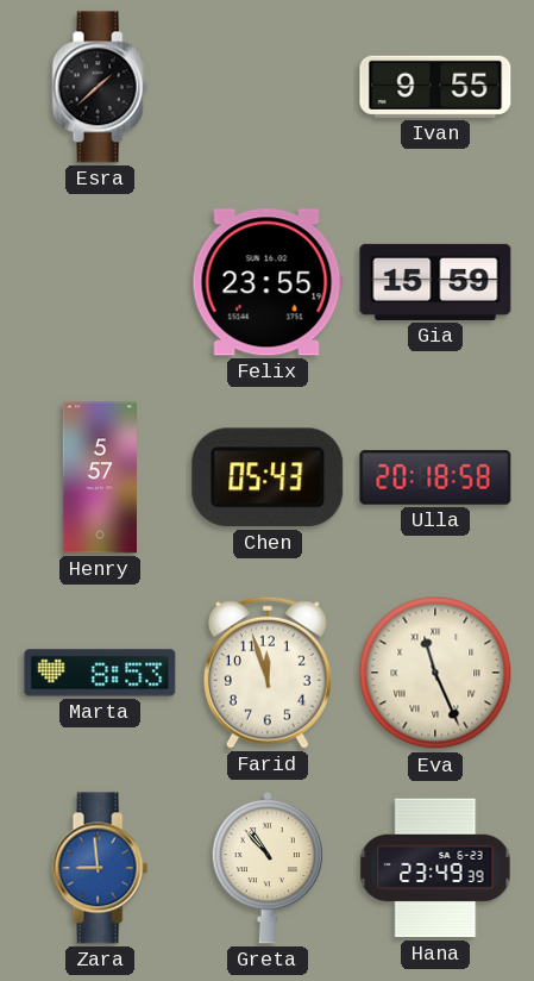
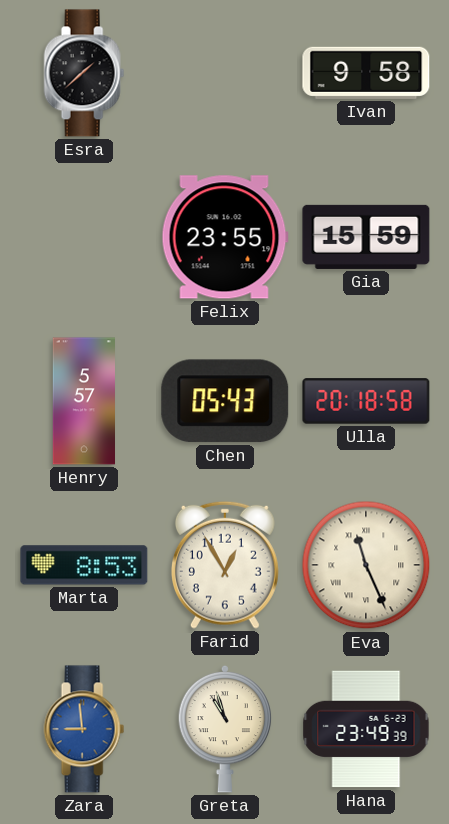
Ivan: 9:55 -> 9:58 (366, 73)
Farid: 11:57 -> 12:55 (225, 565)
Greta: 10:53 -> 10:57 (225, 729)
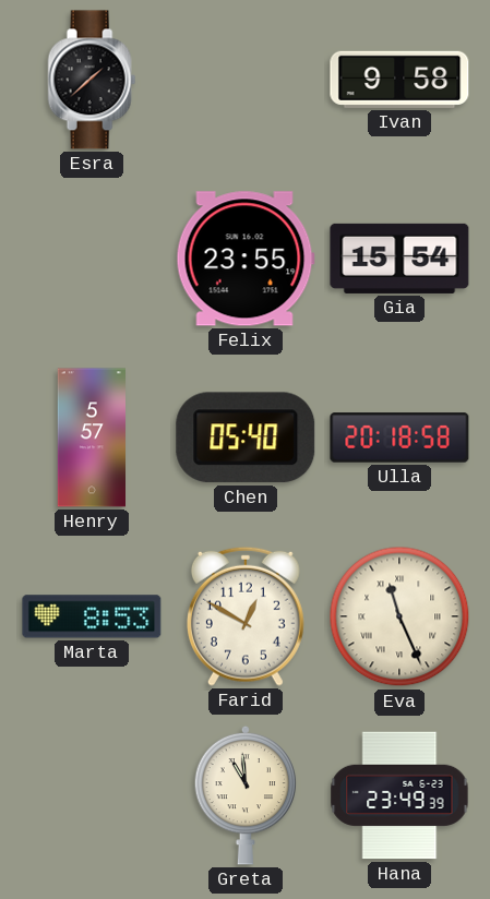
Gia: 15:59 -> 15:54 (399, 259)
Chen: 05:43 -> 05:40 (246, 437)
Farid: 12:55 -> 12:50 (246, 616)
Zara: 8:59 -> none (84, 729)
Greta: 10:57 -> 10:59 (246, 795)
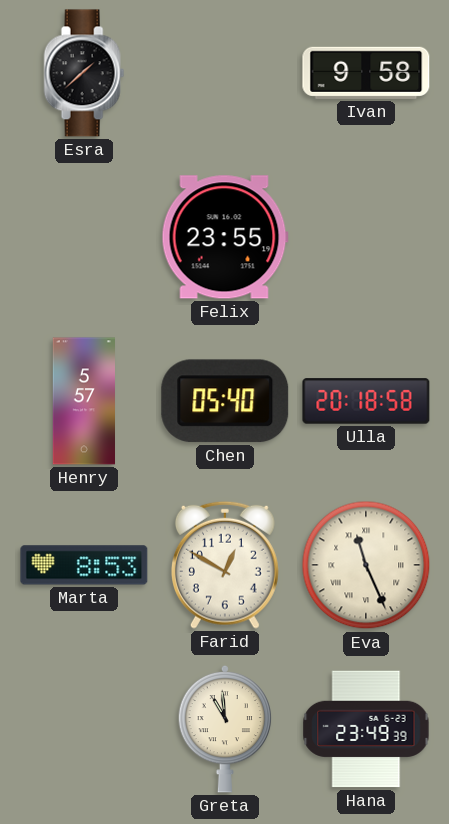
Gia: 15:54 -> none (399, 259)
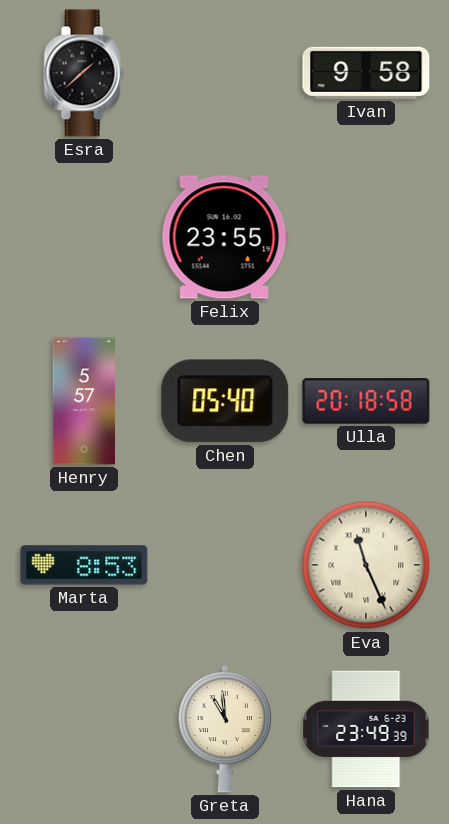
Farid: 12:50 -> none (225, 565)
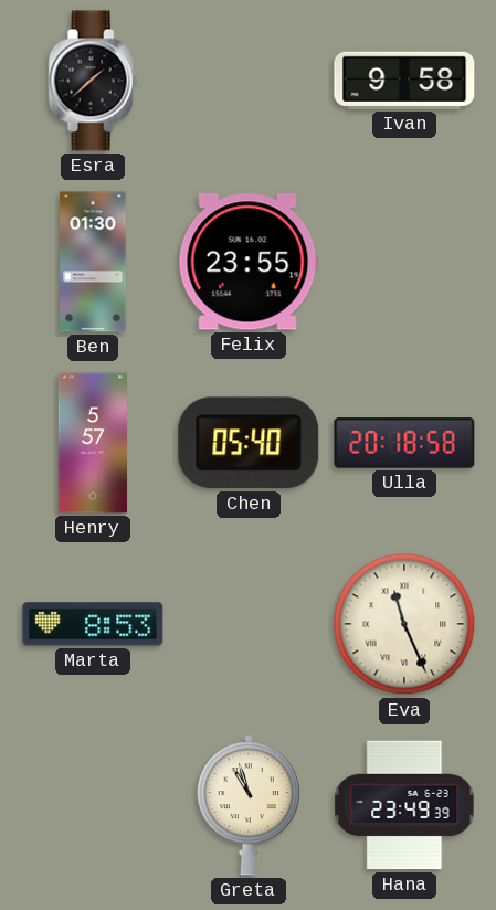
Ben: none -> 01:30 (93, 262)
Greta: 10:59 -> 10:57 (249, 805)
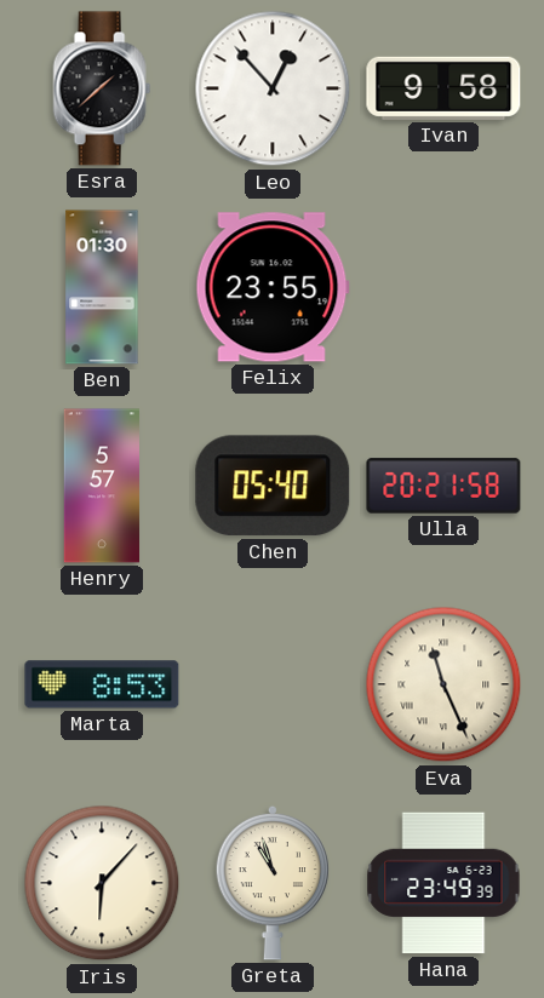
Leo: none -> 12:53 (273, 88)
Ulla: 20:18 -> 20:21 (443, 486)
Iris: none -> 6:07 (102, 883)
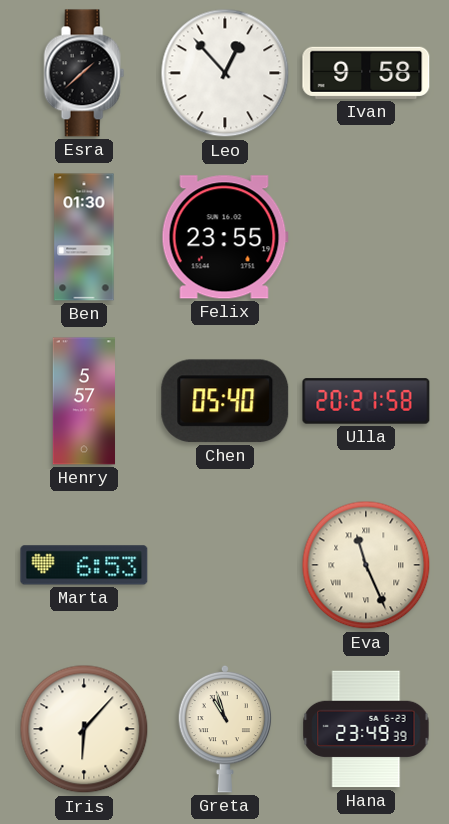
Marta: 8:53 -> 6:53 (84, 565)
